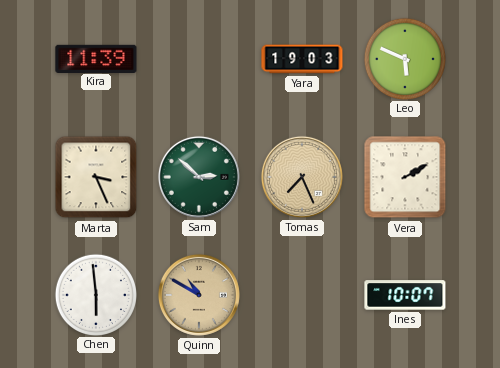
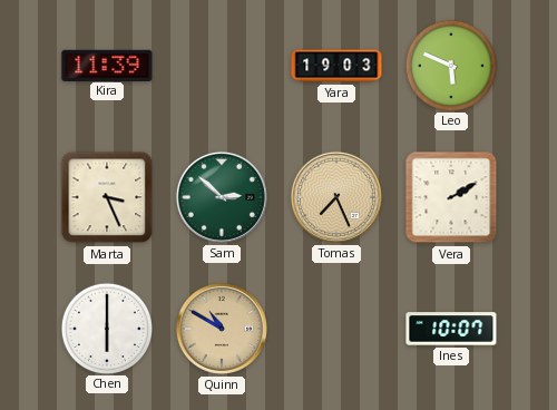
Chen: 5:59 -> 6:00 (106, 328)
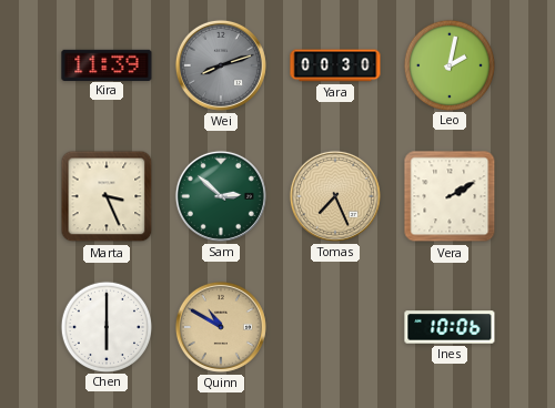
Wei: none -> 8:12 (221, 65)
Yara: 19:03 -> 00:30 (335, 65)
Leo: 5:49 -> 2:02 (448, 64)
Ines: 10:07 -> 10:06 (450, 327)
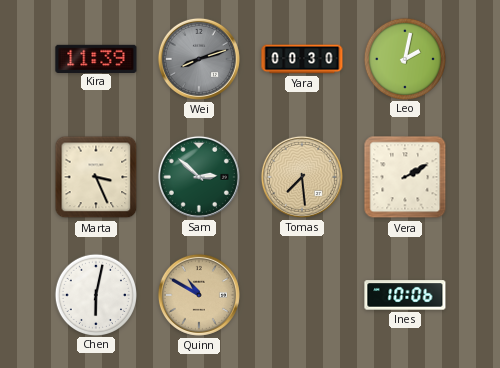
Tomas: 7:26 -> 7:29 (302, 177)
Chen: 6:00 -> 6:02 (95, 294)
